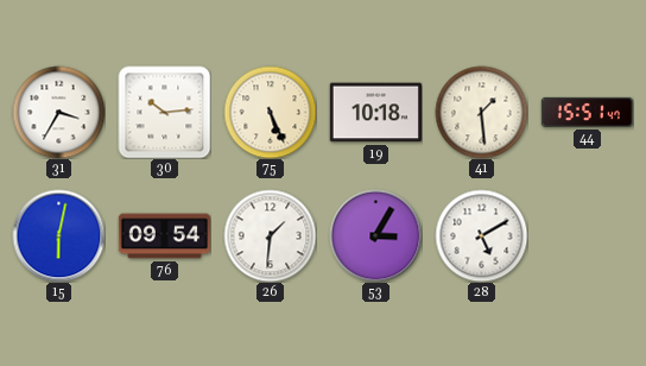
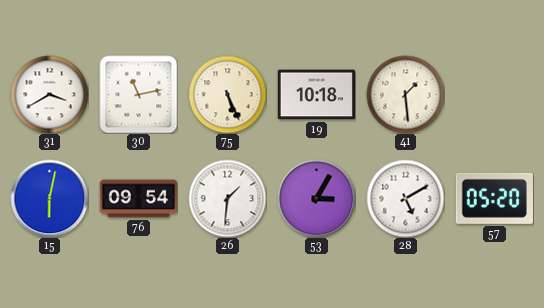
31: 3:35 -> 3:40 (49, 94)
30: 10:14 -> 11:13 (138, 94)
44: 15:51 -> none (587, 112)
57: none -> 05:20 (494, 198)
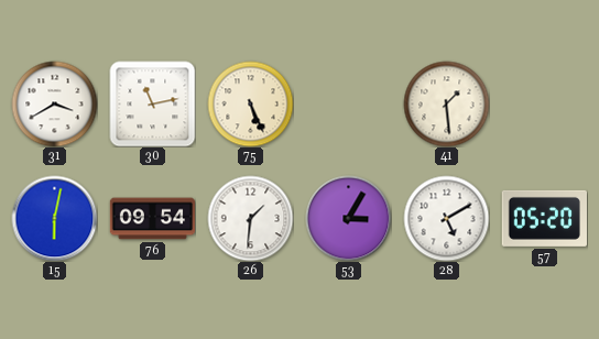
19: 10:18 -> none (316, 95)
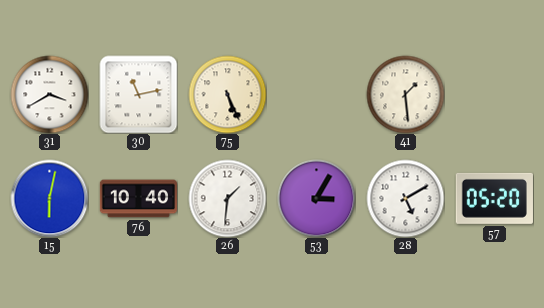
76: 09:54 -> 10:40 (138, 199)
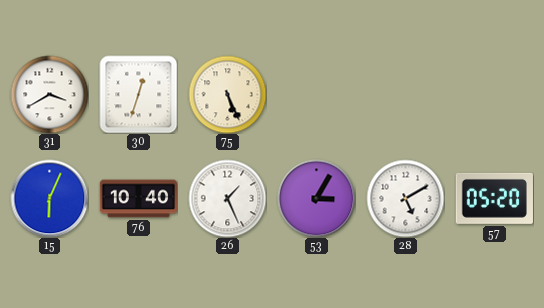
30: 11:13 -> 12:33 (138, 94)
41: 1:29 -> none (405, 94)
15: 6:02 -> 6:04 (49, 198)
26: 1:31 -> 1:26 (227, 198)
